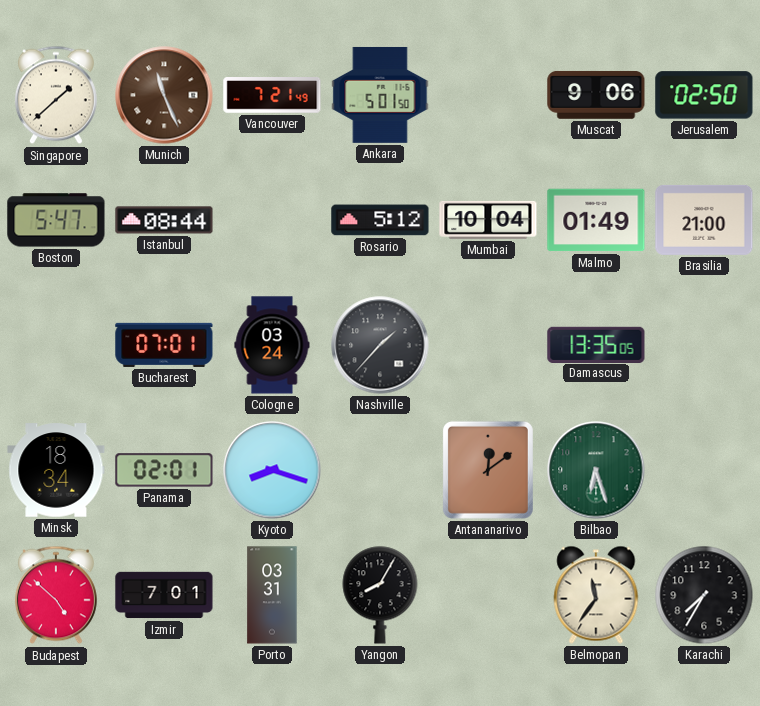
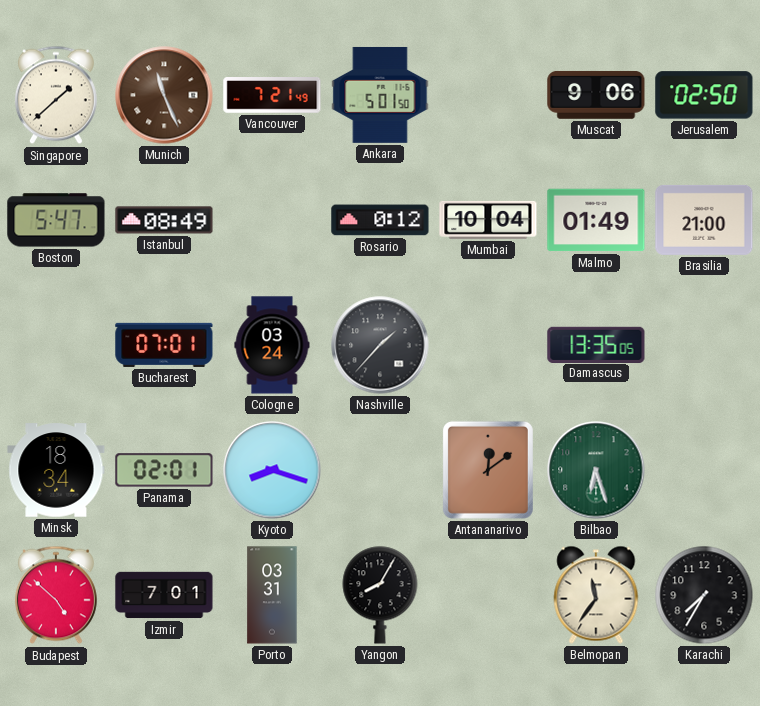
Istanbul: 08:44 -> 08:49 (164, 220)
Rosario: 5:12 -> 0:12 (380, 220)
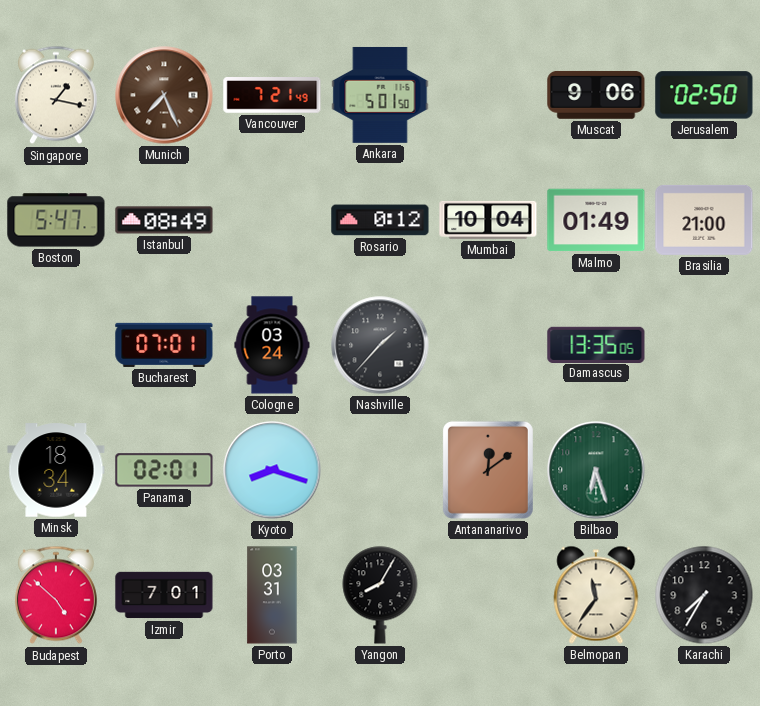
Singapore: 1:38 -> 1:17 (56, 95)
Munich: 11:26 -> 7:26 (164, 95)
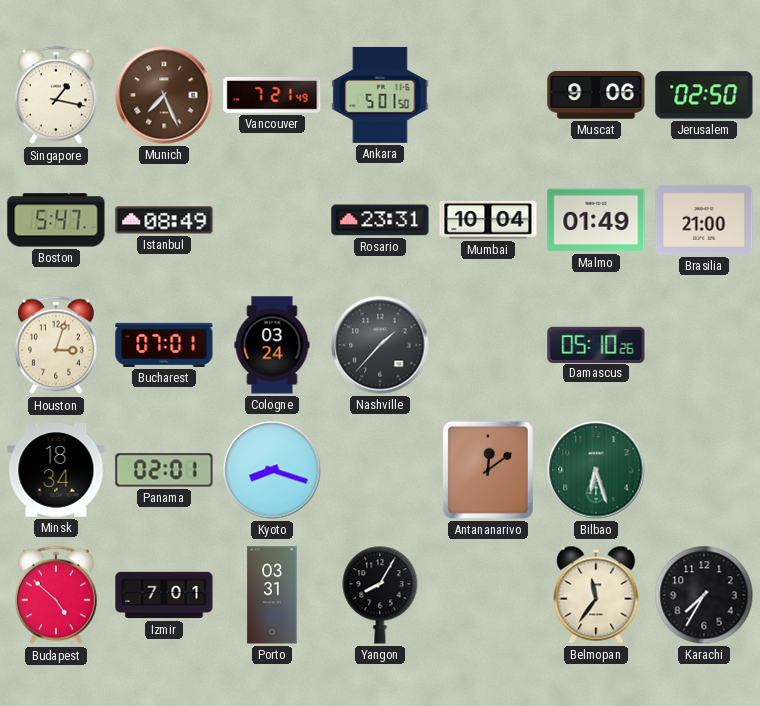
Rosario: 0:12 -> 23:31 (380, 220)
Houston: none -> 3:03 (56, 345)
Damascus: 13:35 -> 05:10 (596, 344)
